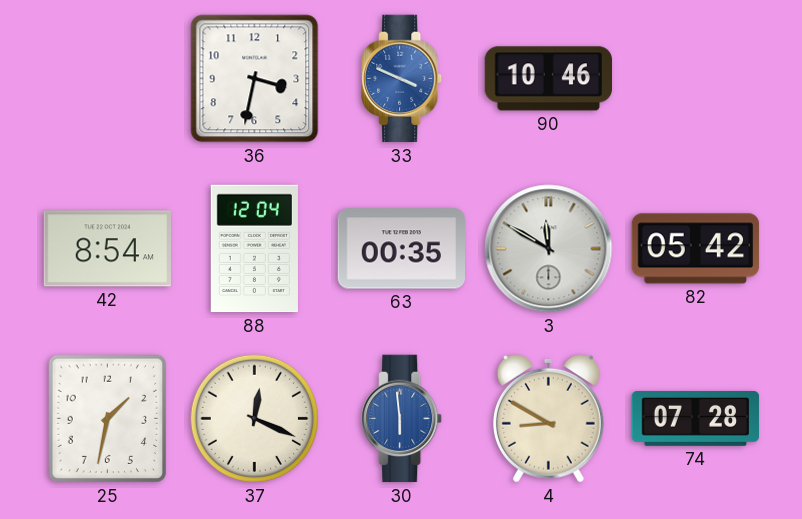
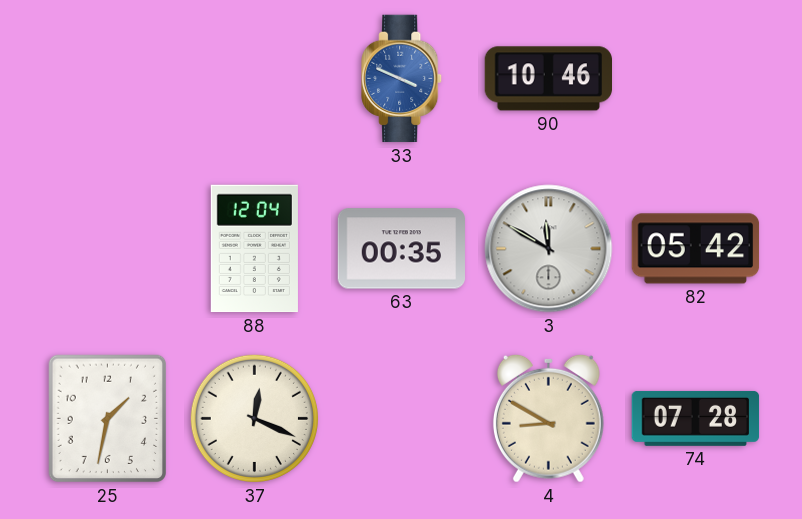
36: 3:32 -> none (255, 79)
42: 8:54 -> none (107, 249)
30: 5:59 -> none (402, 419)
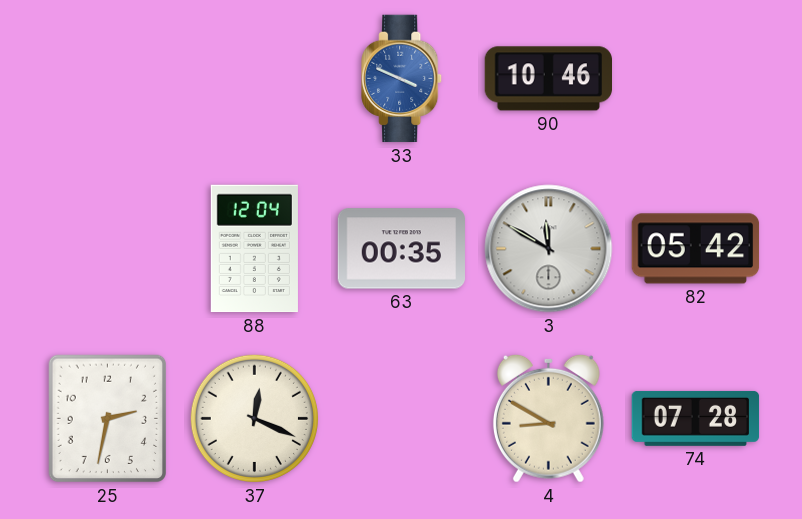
25: 1:32 -> 2:32 (108, 419)
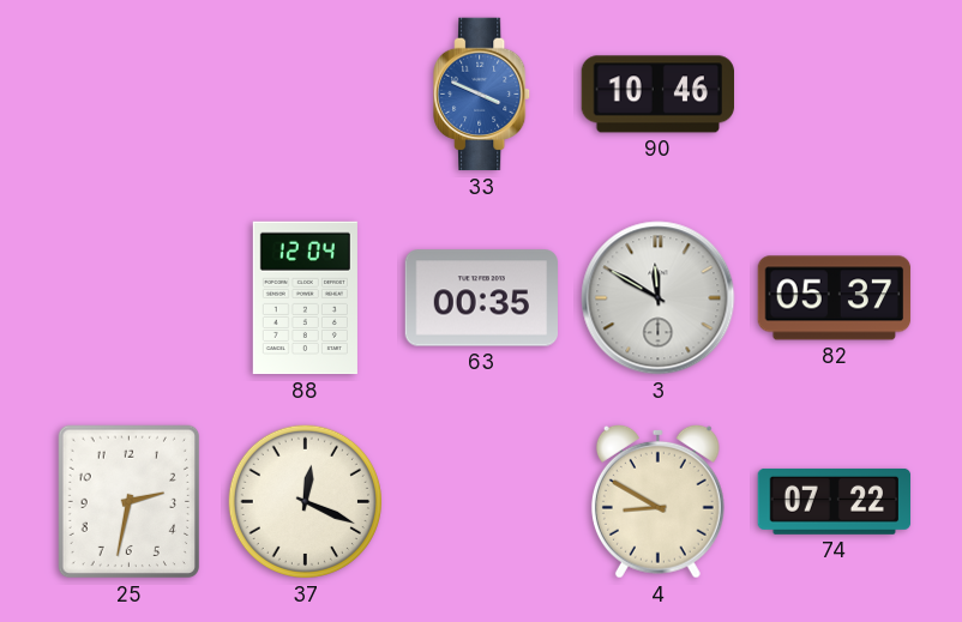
82: 05:42 -> 05:37 (835, 298)
74: 07:28 -> 07:22 (835, 501)
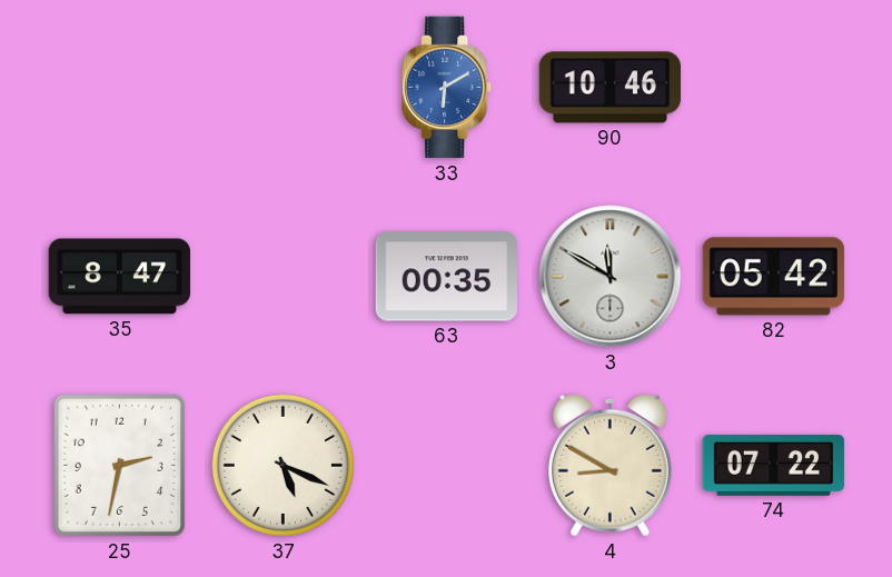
33: 3:49 -> 6:10 (447, 88)
35: none -> 8:47 (119, 277)
88: 12:04 -> none (305, 298)
82: 05:37 -> 05:42 (774, 277)
37: 12:19 -> 5:19 (283, 465)
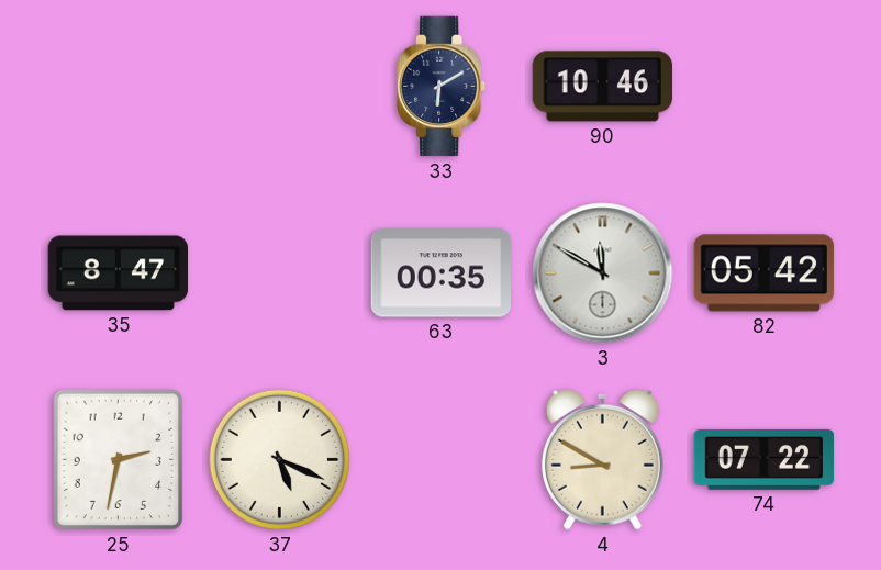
33 dial: blue -> navy (442, 87)
